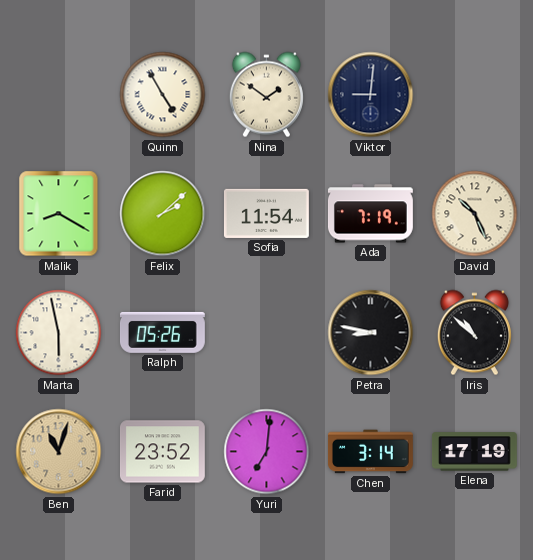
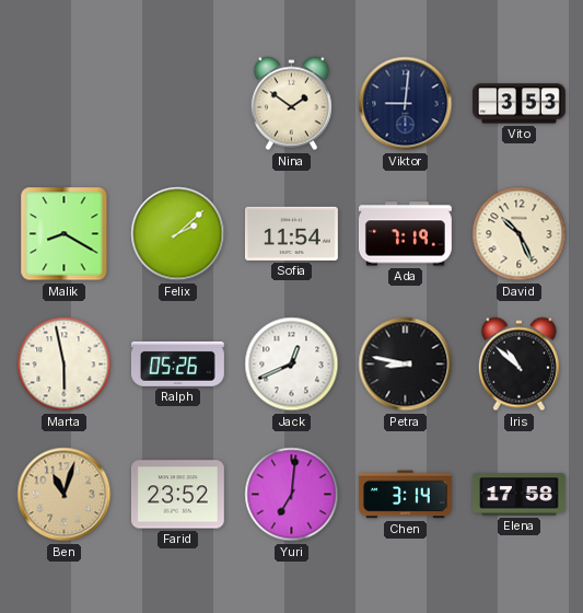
Quinn: 4:55 -> none (163, 95)
Vito: none -> 3:53 (520, 104)
Jack: none -> 12:41 (292, 365)
Elena: 17:19 -> 17:58 (518, 495)
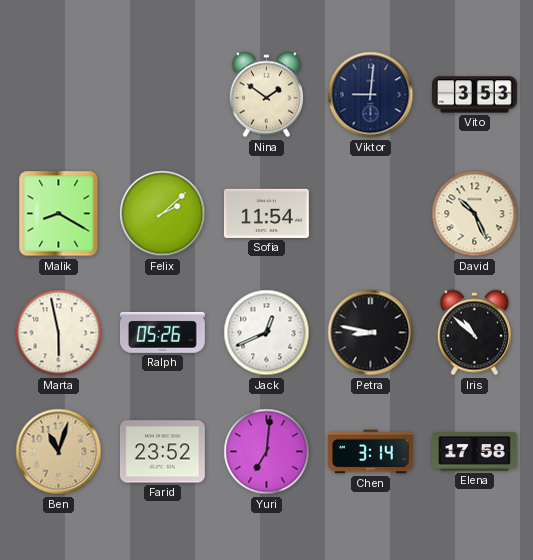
Ada: 7:19 -> none (405, 234)
